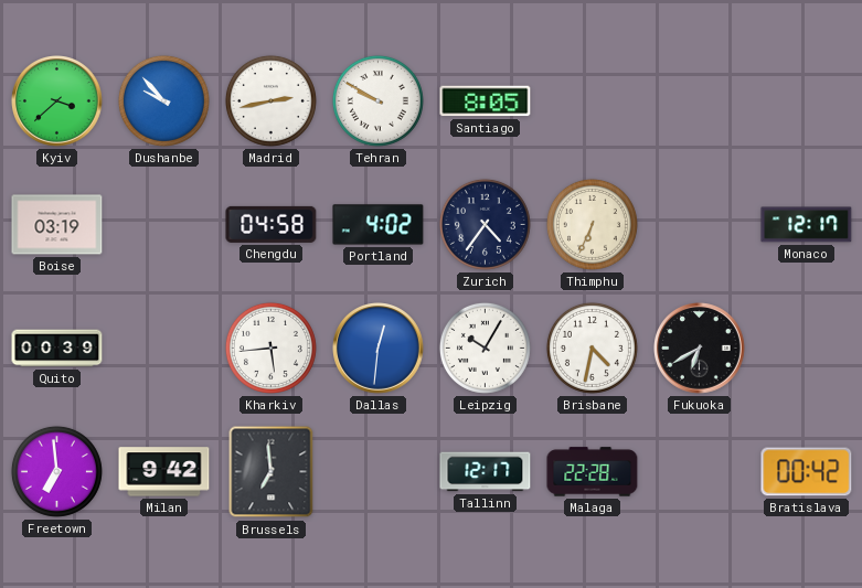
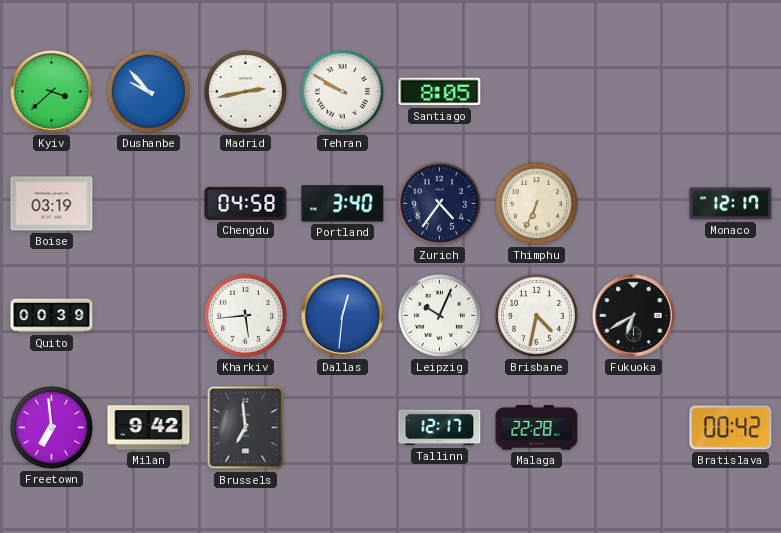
Portland: 4:02 -> 3:40 (343, 204)
Leipzig: 10:05 -> 10:04 (439, 315)
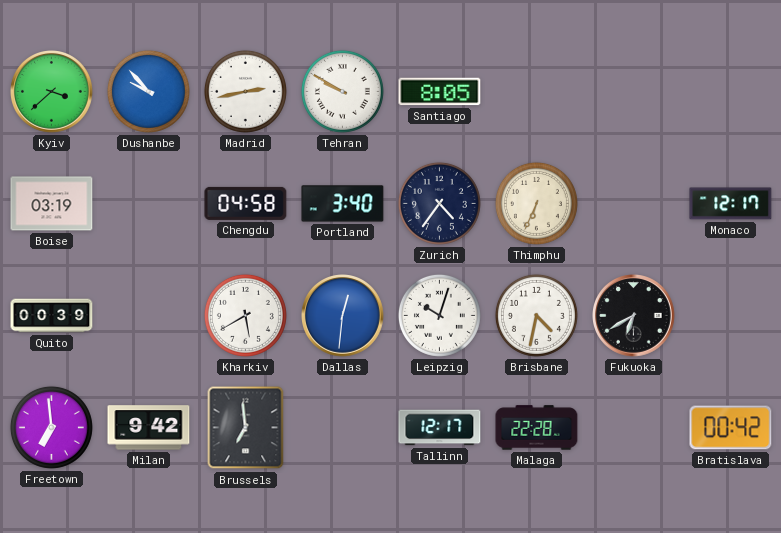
Kharkiv: 5:44 -> 5:40 (245, 315)
Leipzig: 10:04 -> 10:03 (439, 315)
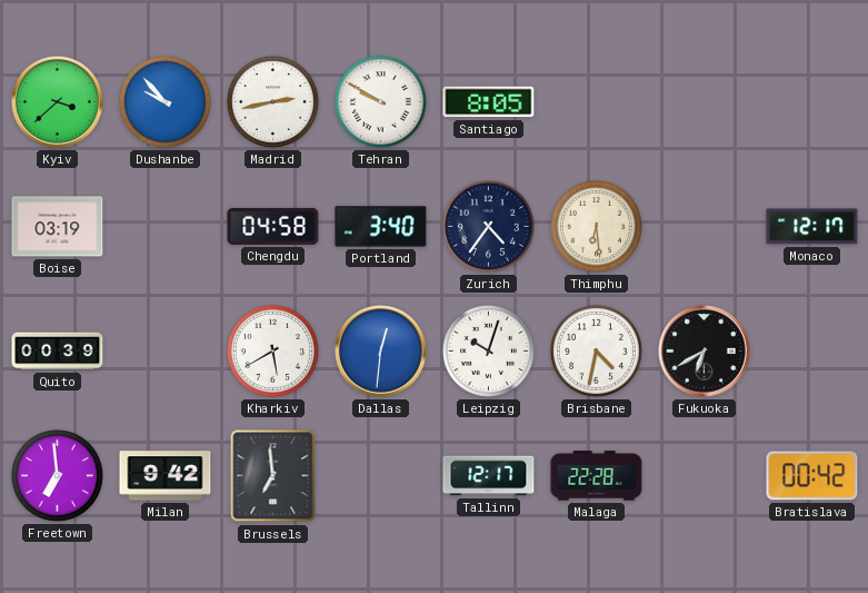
Thimphu: 6:34 -> 6:29 (596, 226)
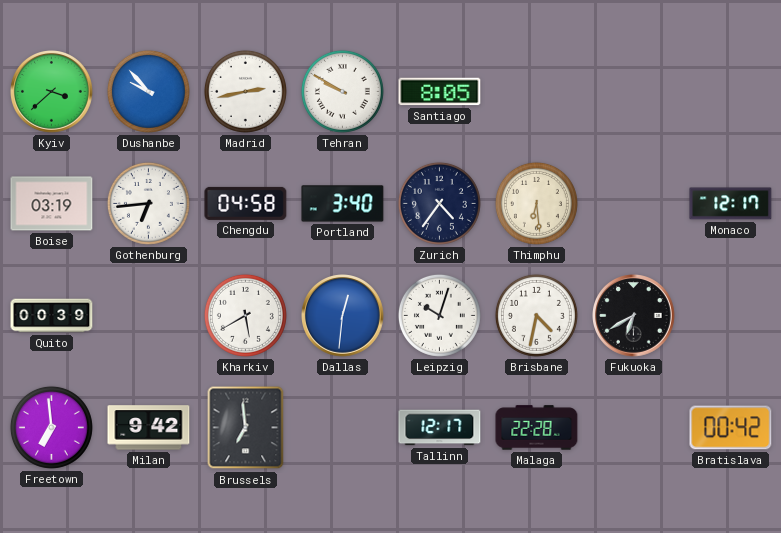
Gothenburg: none -> 6:44 (148, 203)
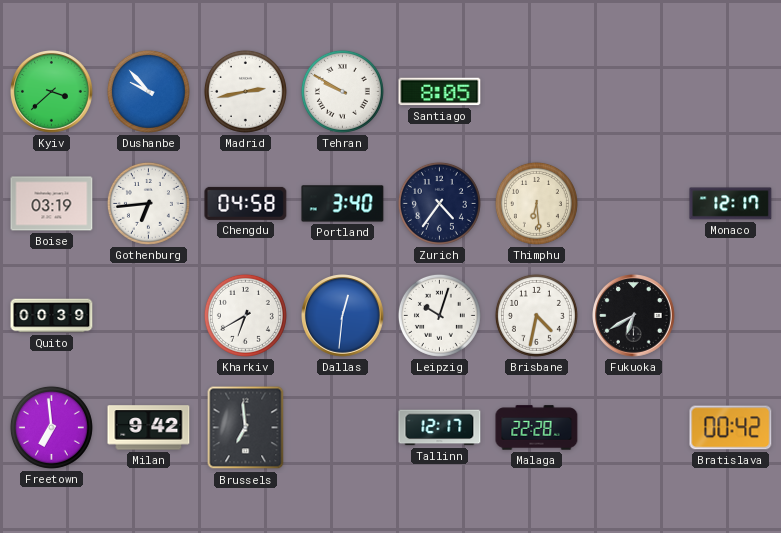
Kharkiv: 5:40 -> 6:40 (245, 315)
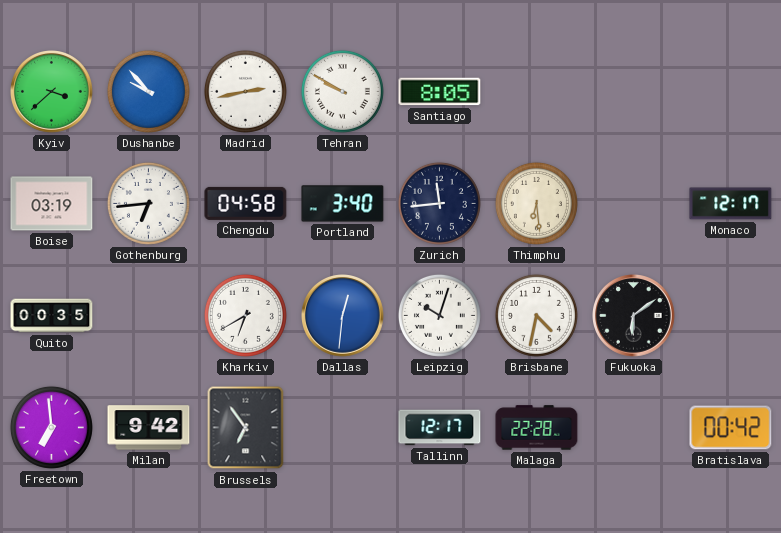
Zurich: 4:36 -> 11:44 (439, 203)
Quito: 00:39 -> 00:35 (52, 316)
Fukuoka: 6:40 -> 6:09 (634, 316)
Brussels: 6:59 -> 6:54 (246, 428)
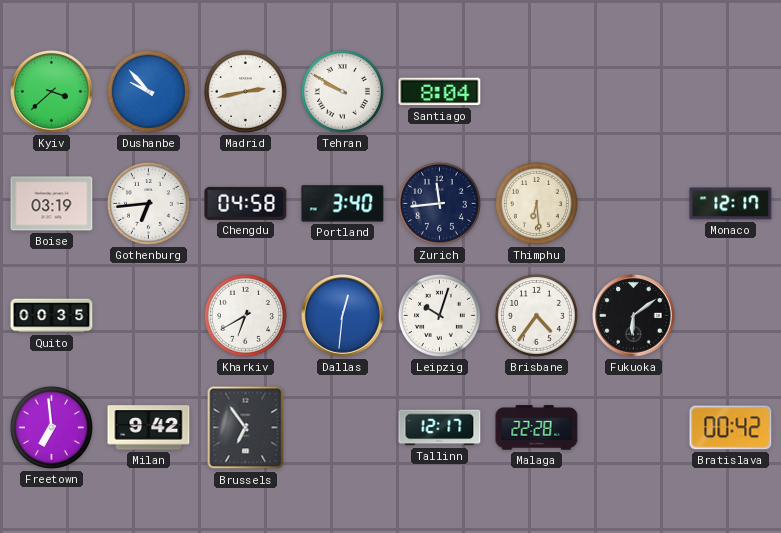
Santiago: 8:05 -> 8:04 (440, 92)
Brisbane: 4:32 -> 4:36 (536, 315)
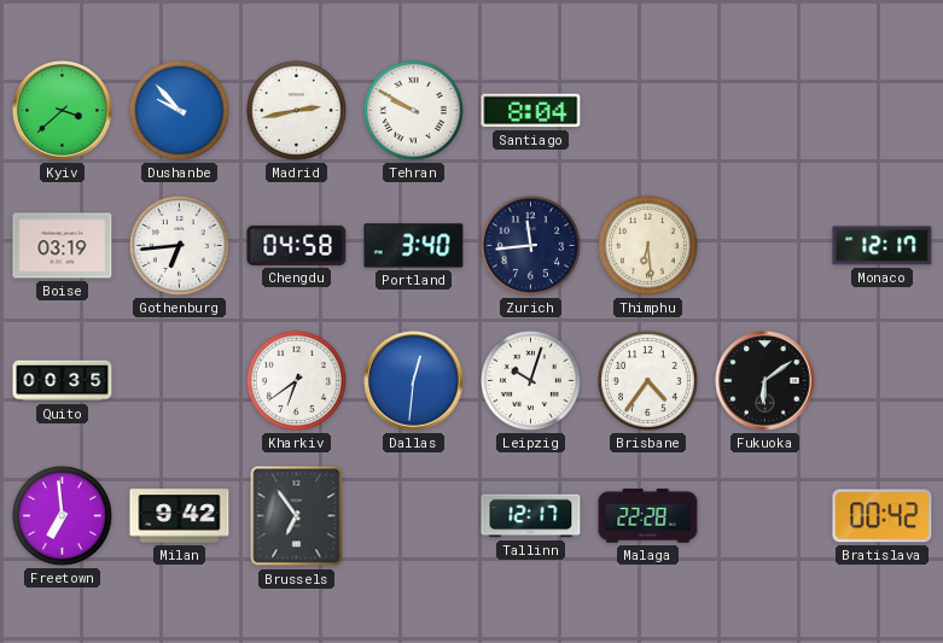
Kharkiv: 6:40 -> 6:39 (296, 380)
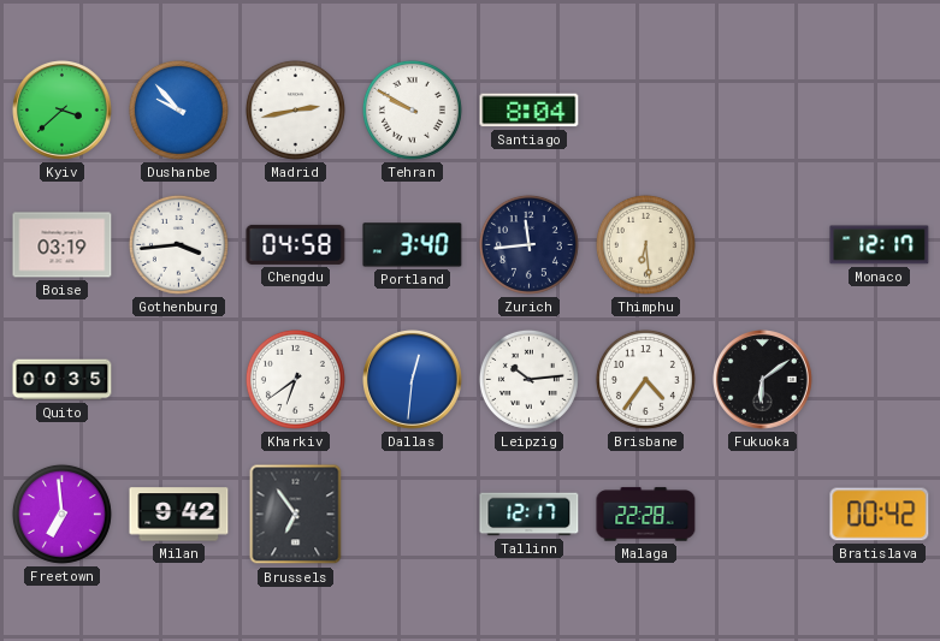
Gothenburg: 6:44 -> 3:44 (178, 244)
Leipzig: 10:03 -> 10:14 (528, 379)
